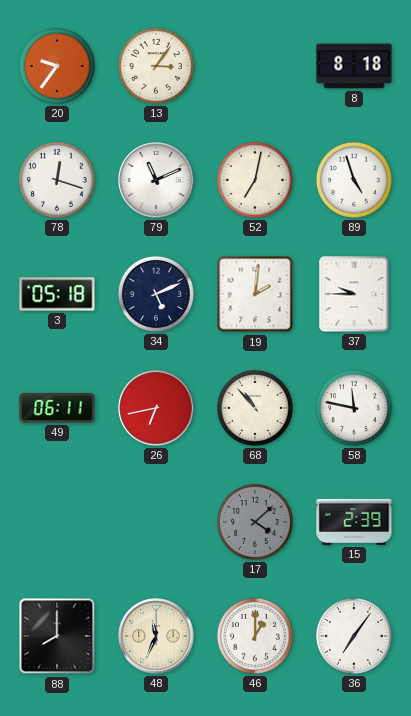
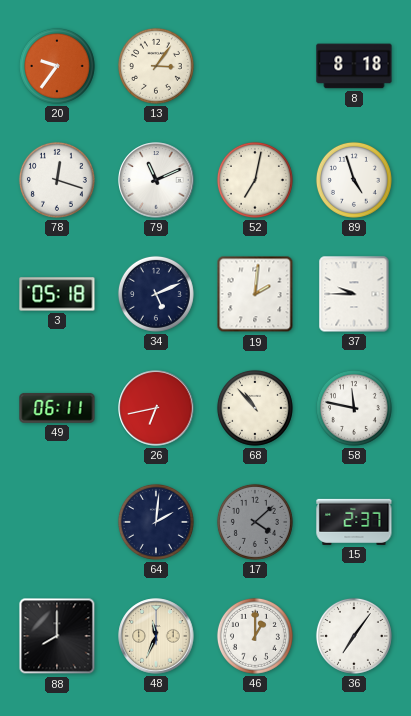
64: none -> 2:01 (156, 522)
15: 2:39 -> 2:37 (354, 522)
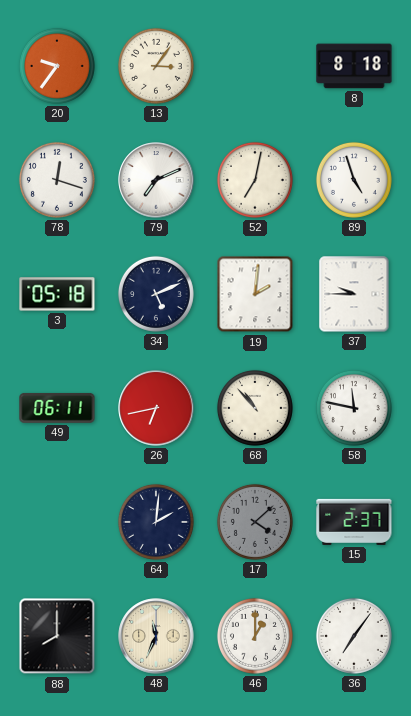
79: 11:11 -> 7:11 (156, 180)
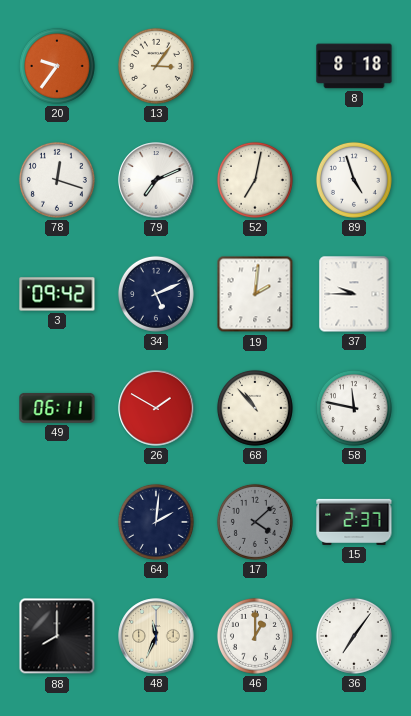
3: 05:18 -> 09:42 (57, 294)
26: 6:43 -> 1:50 (156, 408)
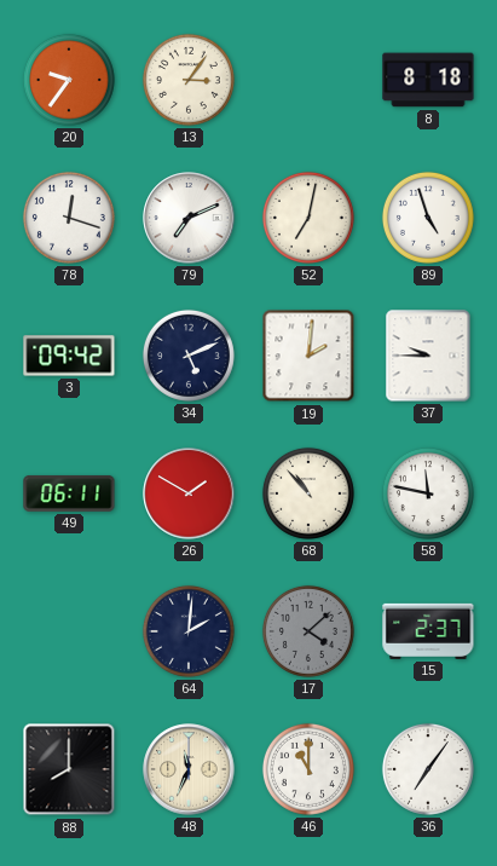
46: 1:00 -> 11:00 (308, 769)
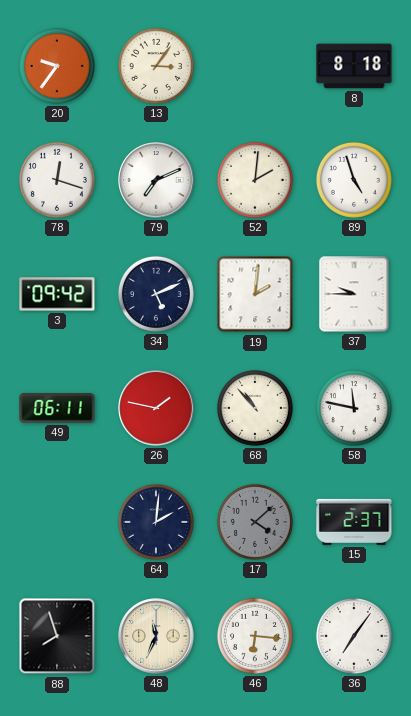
52: 7:02 -> 2:01 (255, 180)
26: 1:50 -> 1:47 (156, 408)
88: 8:00 -> 7:57 (57, 636)
46: 11:00 -> 6:16 (255, 636)
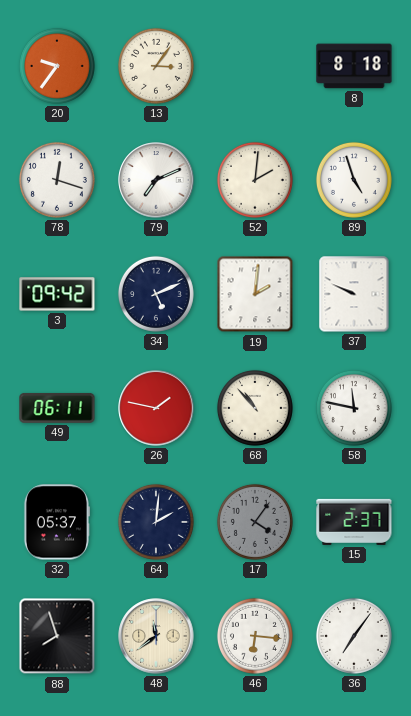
37: 9:45 -> 9:49 (354, 294)
32: none -> 05:37 (56, 522)
17: 4:08 -> 4:06 (255, 522)
48: 11:34 -> 11:39 (156, 636)
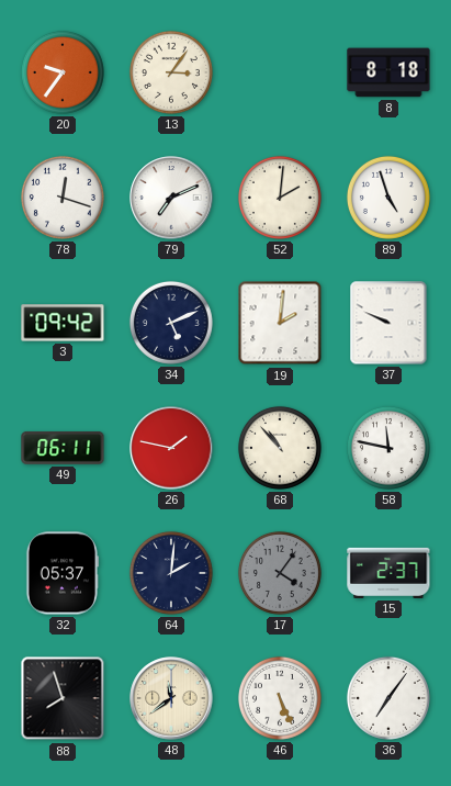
46: 6:16 -> 5:26 (280, 698)
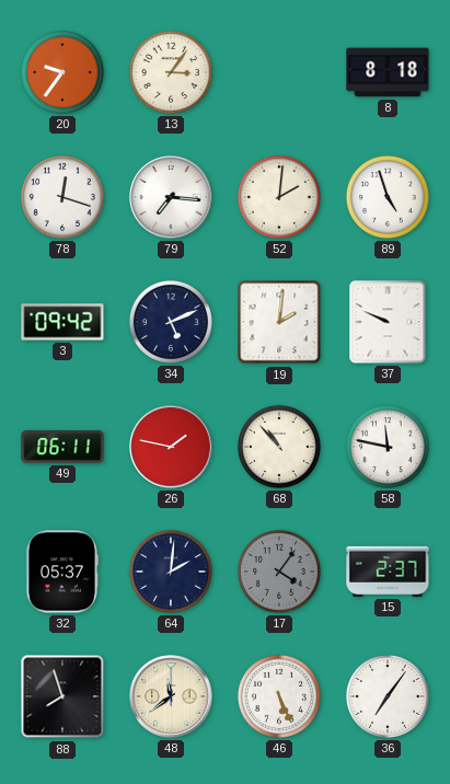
79: 7:11 -> 7:16 (171, 197)
